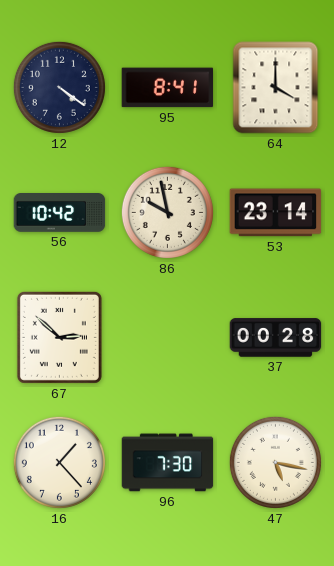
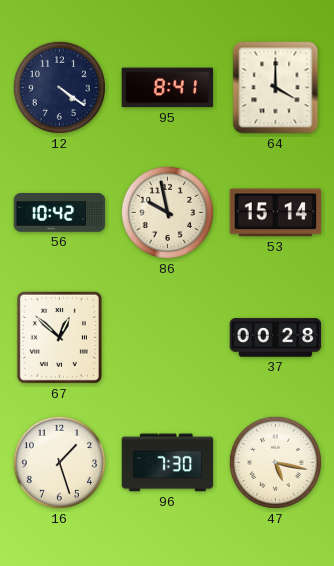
53: 23:14 -> 15:14 (276, 213)
67: 2:52 -> 12:52 (59, 337)
16: 1:23 -> 1:27 (59, 462)
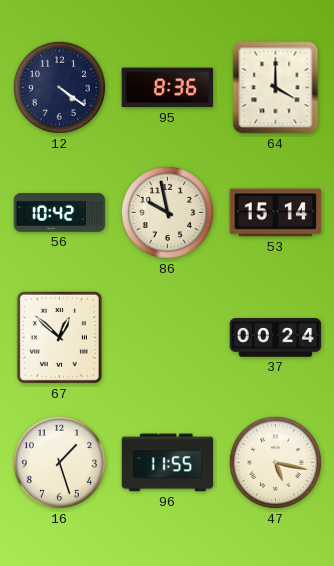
95: 8:41 -> 8:36 (168, 88)
37: 00:28 -> 00:24 (276, 338)
96: 7:30 -> 11:55 (168, 463)
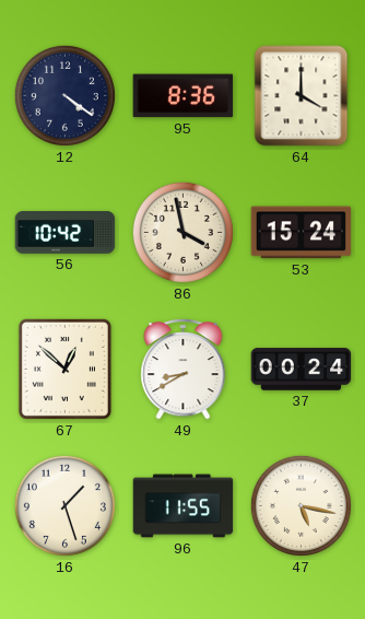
86: 9:58 -> 3:58 (182, 232)
53: 15:14 -> 15:24 (302, 233)
49: none -> 8:40 (184, 369)
